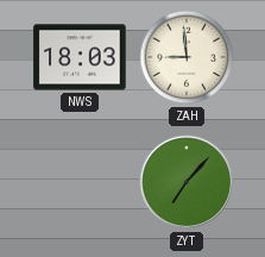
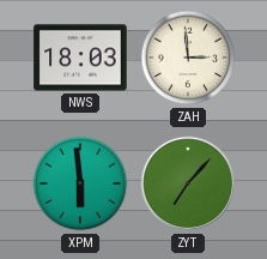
ZAH: 8:59 -> 2:59 (188, 58)
XPM: none -> 5:59 (80, 183)
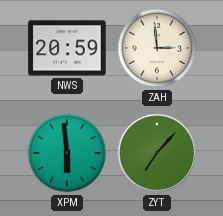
NWS: 18:03 -> 20:59 (67, 48)
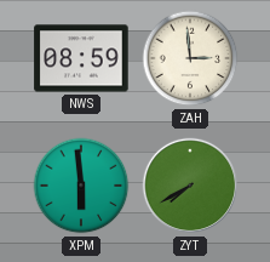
NWS: 20:59 -> 08:59 (81, 58)
ZYT: 7:07 -> 7:40 (190, 186)
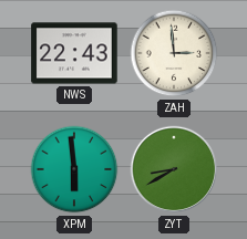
NWS: 08:59 -> 22:43 (74, 53)
ZYT: 7:40 -> 8:40 (174, 169)
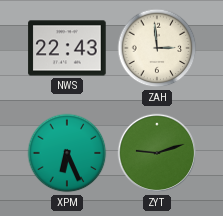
XPM: 5:59 -> 6:26 (67, 153)
ZYT: 8:40 -> 9:12 (157, 153)
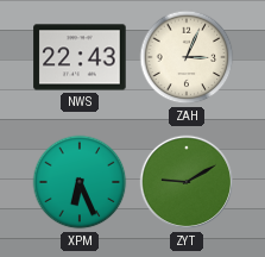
ZAH: 2:59 -> 3:04 (187, 57)
ZYT: 9:12 -> 9:10 (187, 182)
